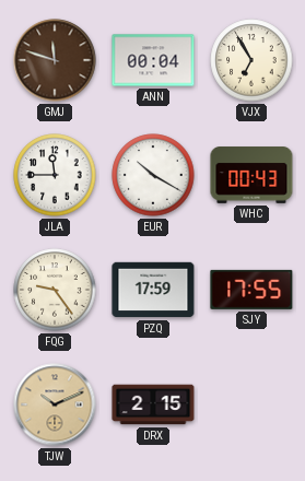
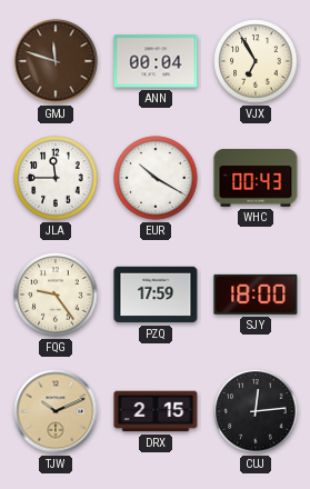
SJY: 17:55 -> 18:00 (256, 295)
CUJ: none -> 12:14 (256, 411)
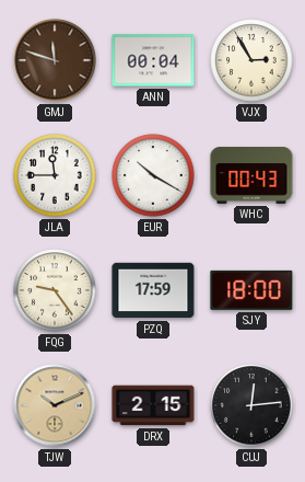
VJX: 6:55 -> 2:55 (251, 60)
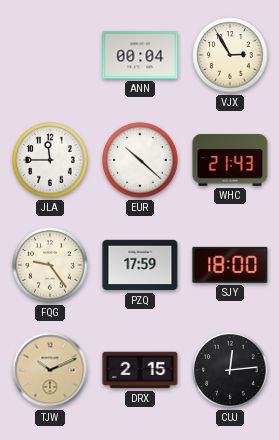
GMJ: 11:48 -> none (55, 60)
EUR: 10:20 -> 10:22 (140, 160)
WHC: 00:43 -> 21:43 (230, 160)
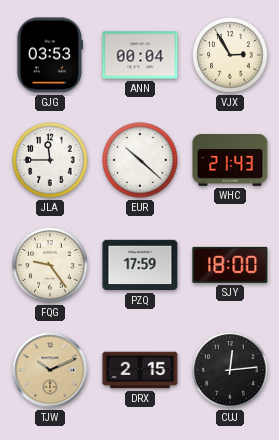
GJG: none -> 03:53 (50, 55)
